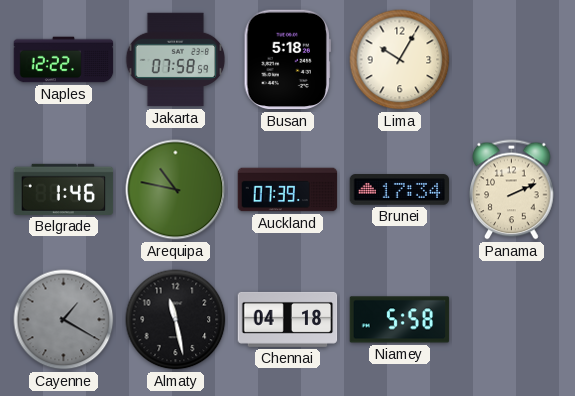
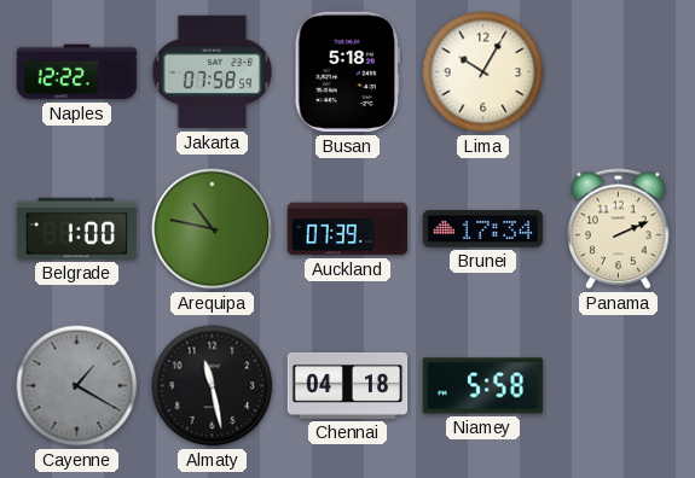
Belgrade: 1:46 -> 1:00 (77, 228)
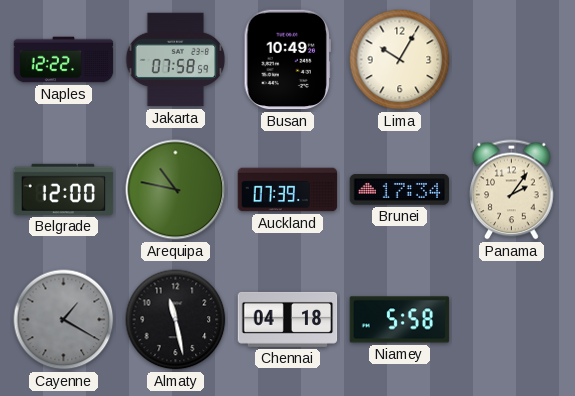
Busan: 5:18 -> 10:49 (287, 60)
Belgrade: 1:00 -> 12:00 (64, 189)
Panama: 2:11 -> 2:06 (512, 190)
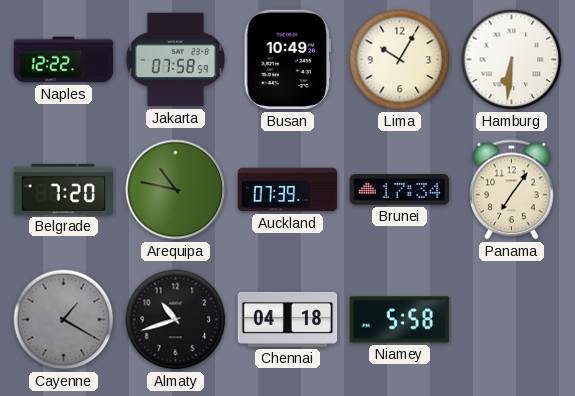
Hamburg: none -> 6:31 (512, 60)
Belgrade: 12:00 -> 7:20 (64, 189)
Panama: 2:06 -> 7:06 (512, 190)
Almaty: 11:28 -> 10:42 (176, 320)
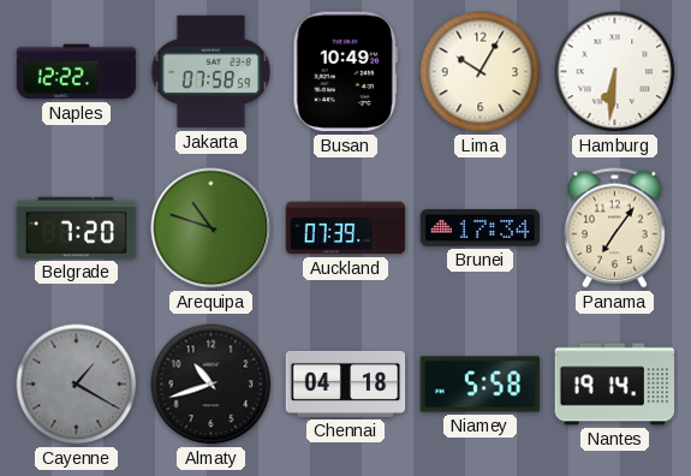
Arequipa: 10:47 -> 10:48 (212, 228)
Nantes: none -> 19:14 (615, 385)
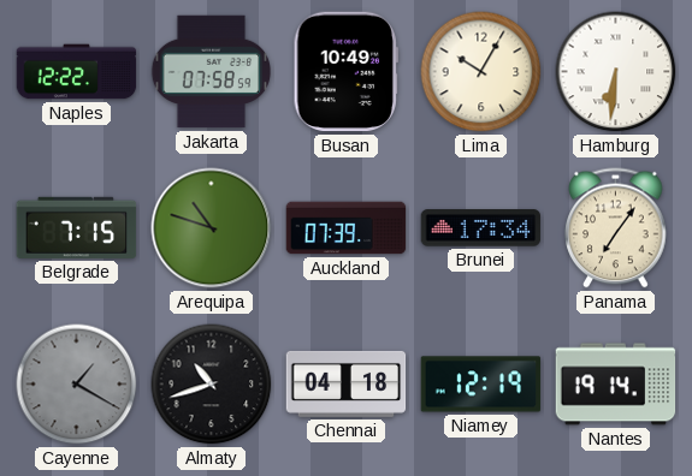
Belgrade: 7:20 -> 7:15 (77, 227)
Niamey: 5:58 -> 12:19 (481, 385)
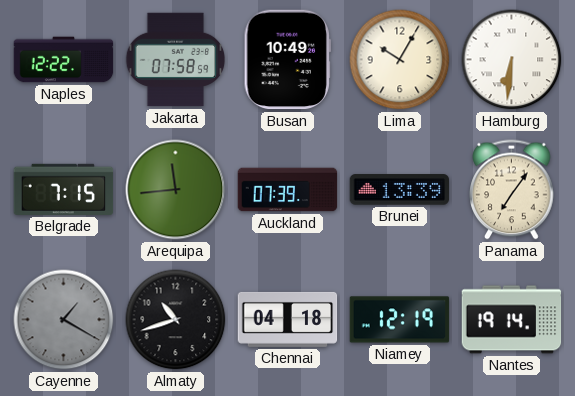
Arequipa: 10:48 -> 11:44 (176, 190)
Brunei: 17:34 -> 13:39 (400, 190)
